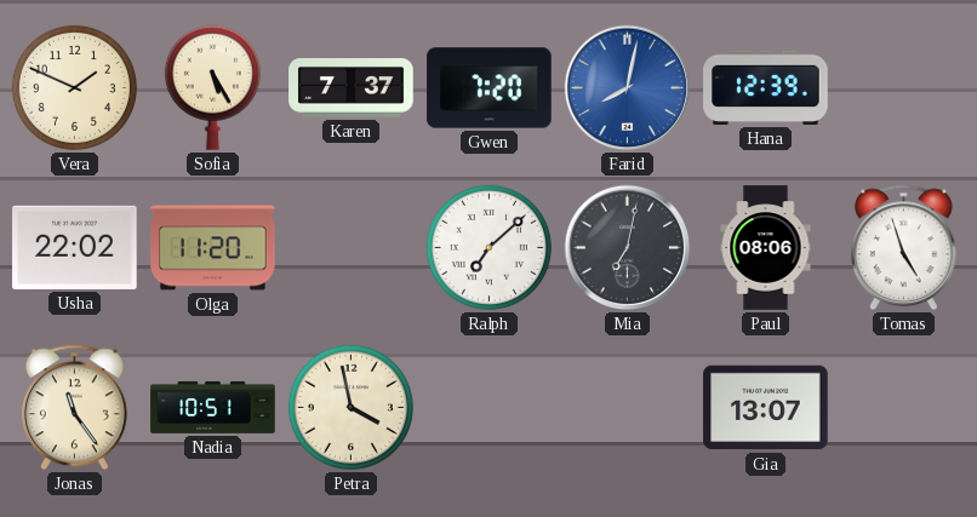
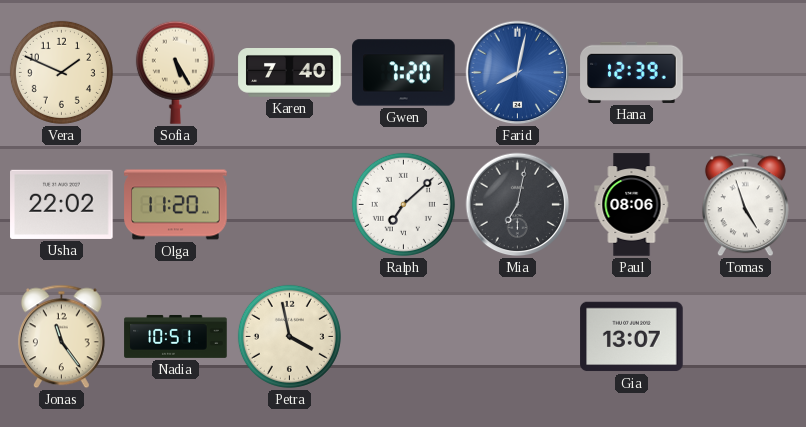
Karen: 7:37 -> 7:40 (290, 73)
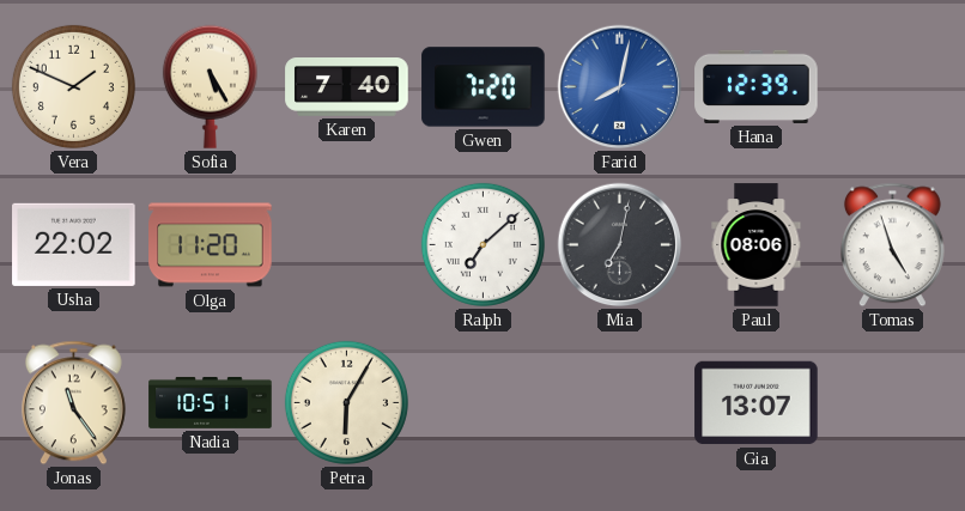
Petra: 3:58 -> 6:05 (346, 402)
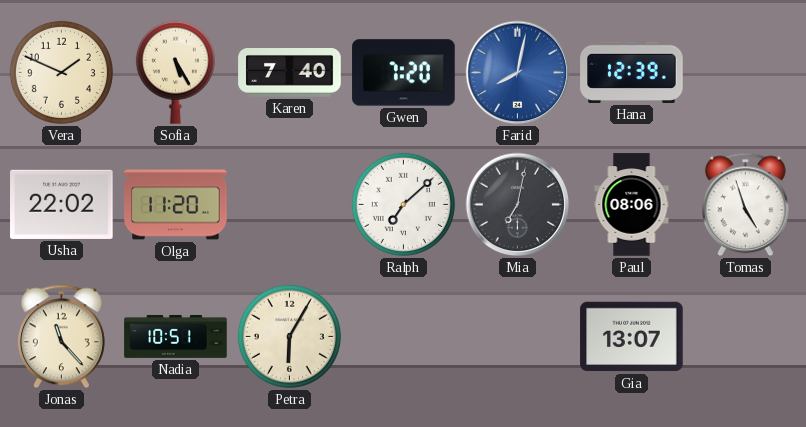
Jonas: 11:24 -> 11:23 (61, 337)
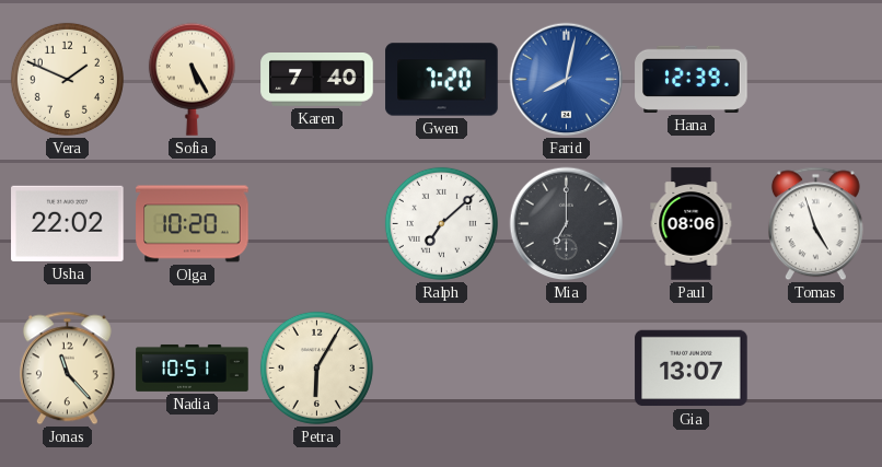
Olga: 11:20 -> 10:20 (193, 224)
Mia: 7:02 -> 7:00 (567, 224)
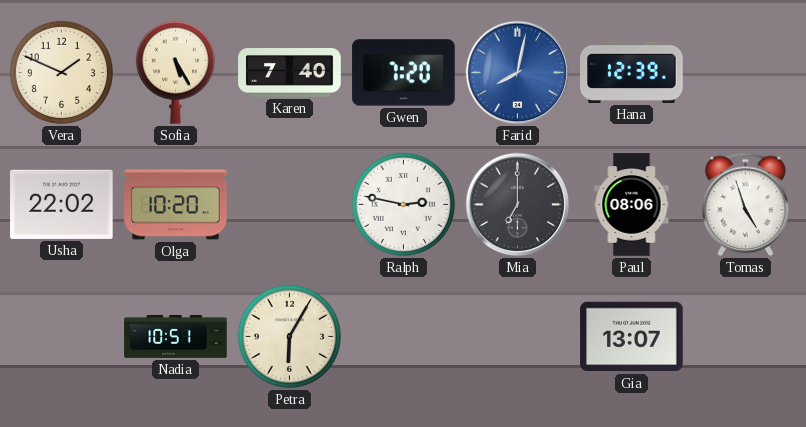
Ralph: 7:08 -> 2:47 (403, 204)
Jonas: 11:23 -> none (67, 369)
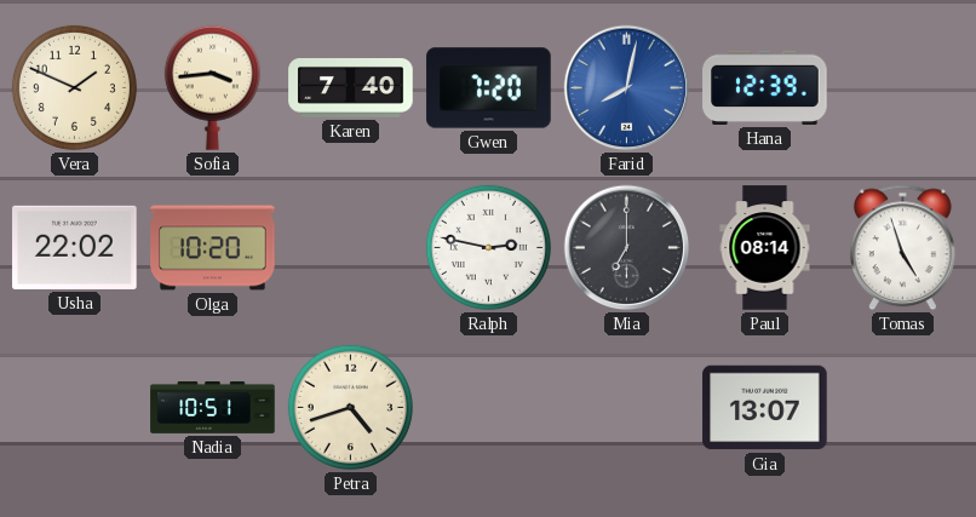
Sofia: 5:25 -> 3:44 (212, 87)
Paul: 08:06 -> 08:14 (765, 248)
Petra: 6:05 -> 4:42 (350, 407)
